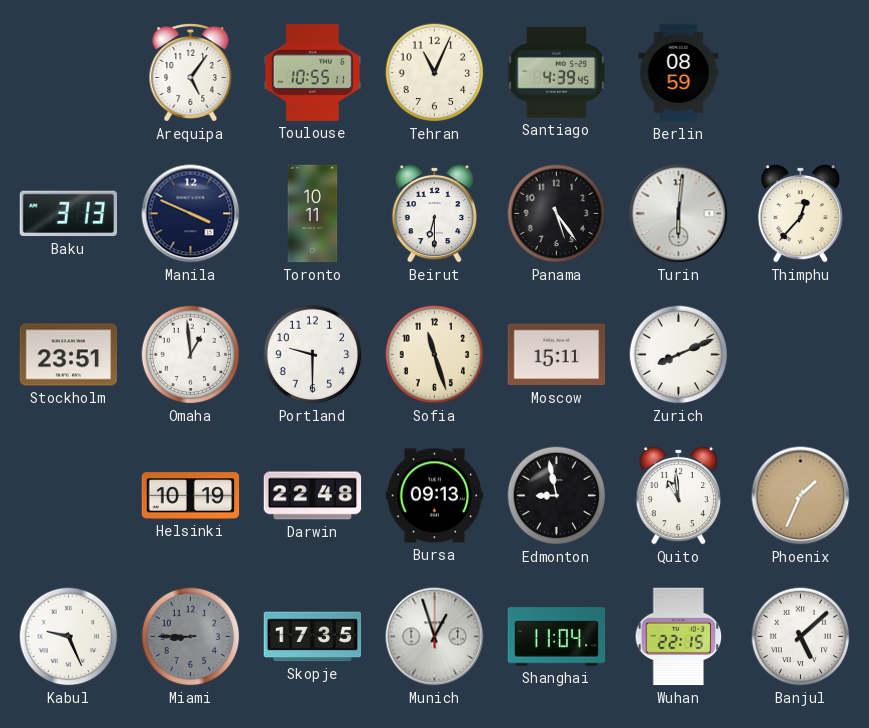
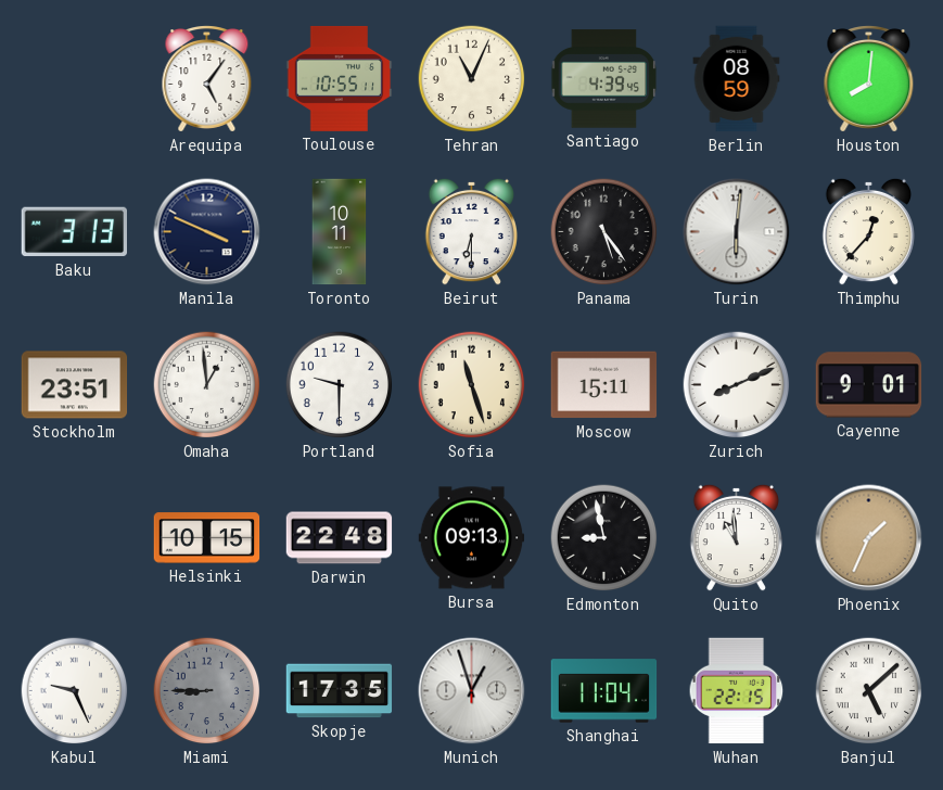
Houston: none -> 8:01 (869, 79)
Cayenne: none -> 9:01 (869, 385)
Helsinki: 10:19 -> 10:15 (207, 538)
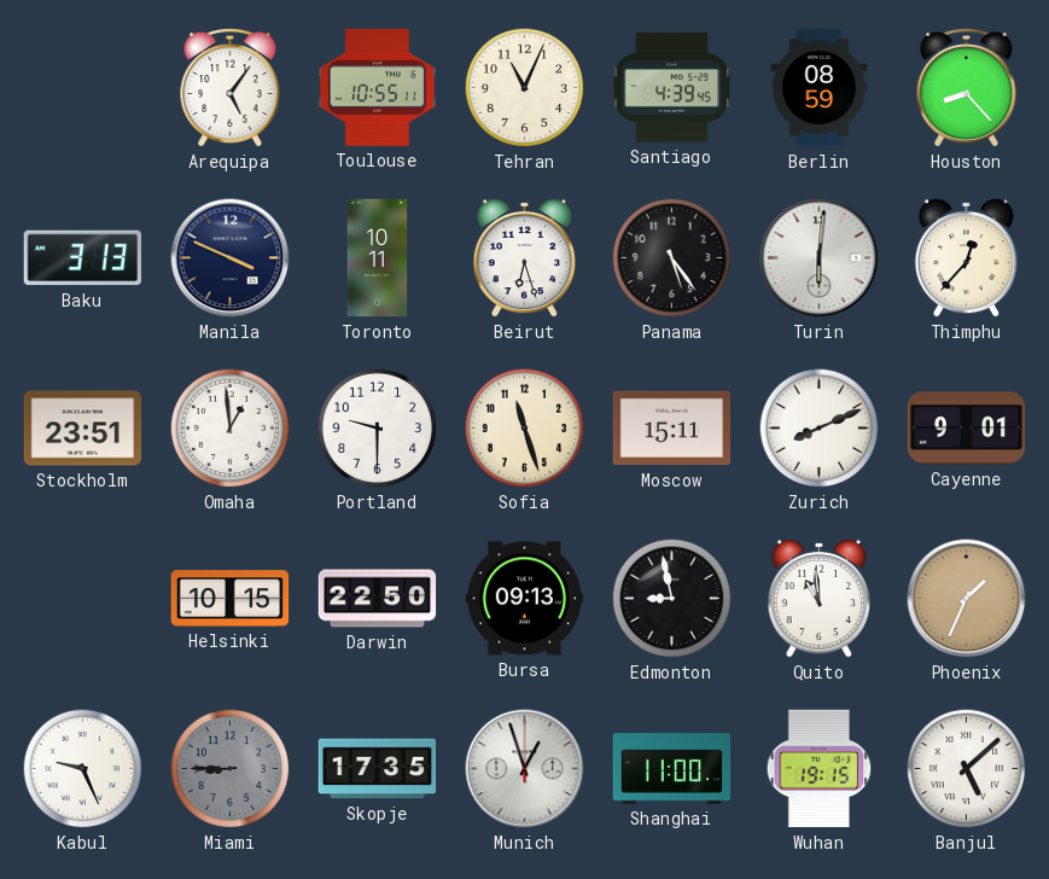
Houston: 8:01 -> 8:23 (967, 88)
Beirut: 6:30 -> 6:27 (524, 257)
Darwin: 22:48 -> 22:50 (378, 599)
Shanghai: 11:04 -> 11:00 (672, 769)
Wuhan: 22:15 -> 19:15 (820, 769)
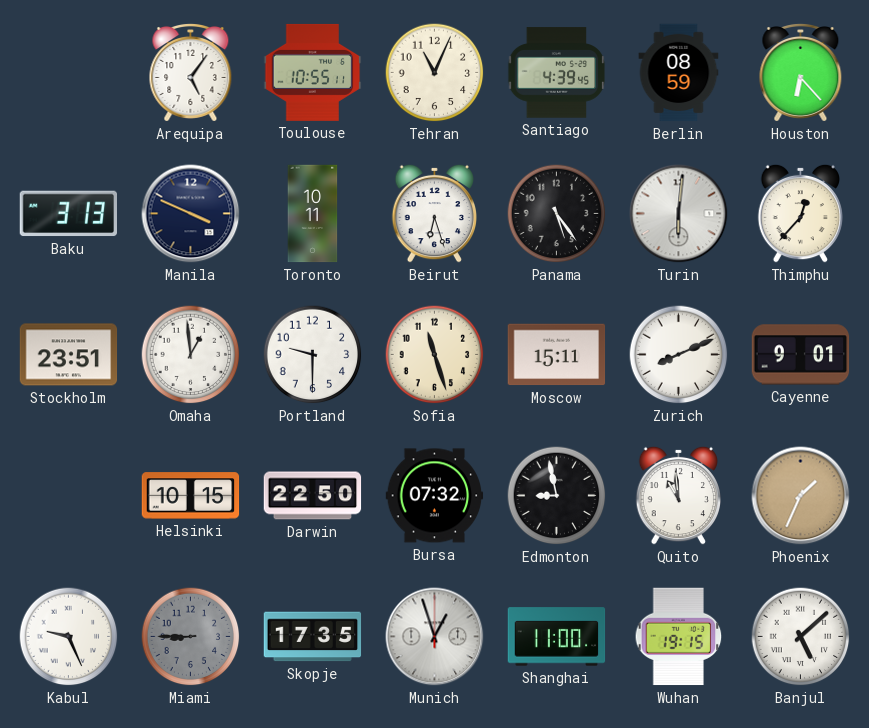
Houston: 8:23 -> 6:23 (801, 73)
Bursa: 09:13 -> 07:32 (435, 496)
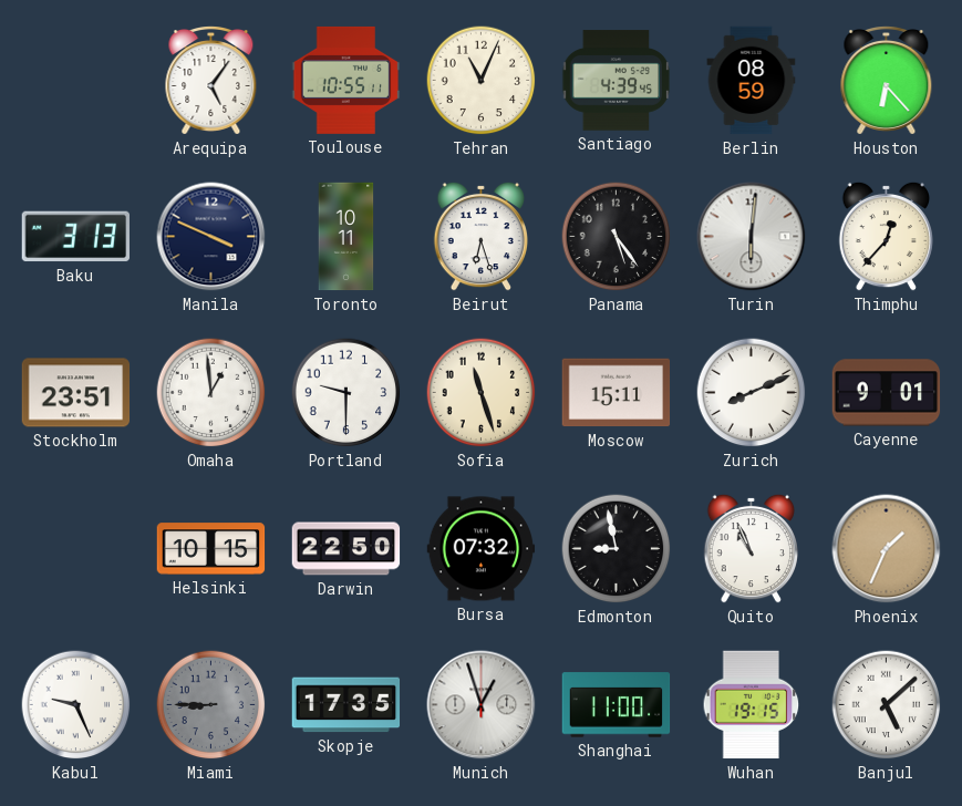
Quito: 10:59 -> 10:56 (751, 548)
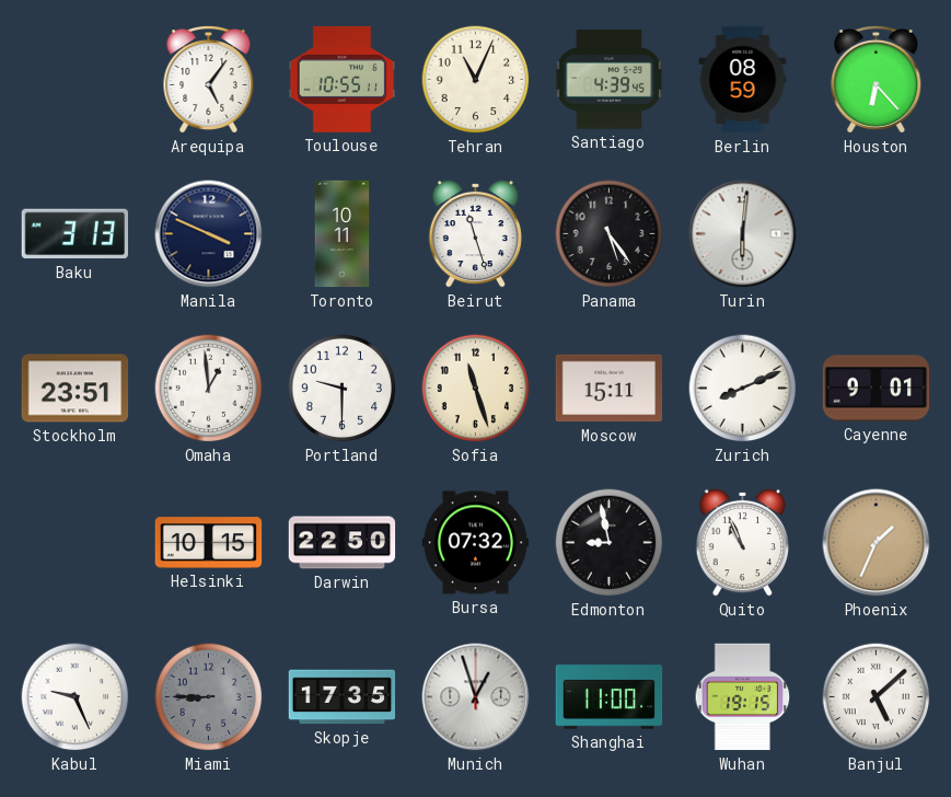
Beirut: 6:27 -> 11:27 (475, 233)
Thimphu: 12:37 -> none (886, 236)
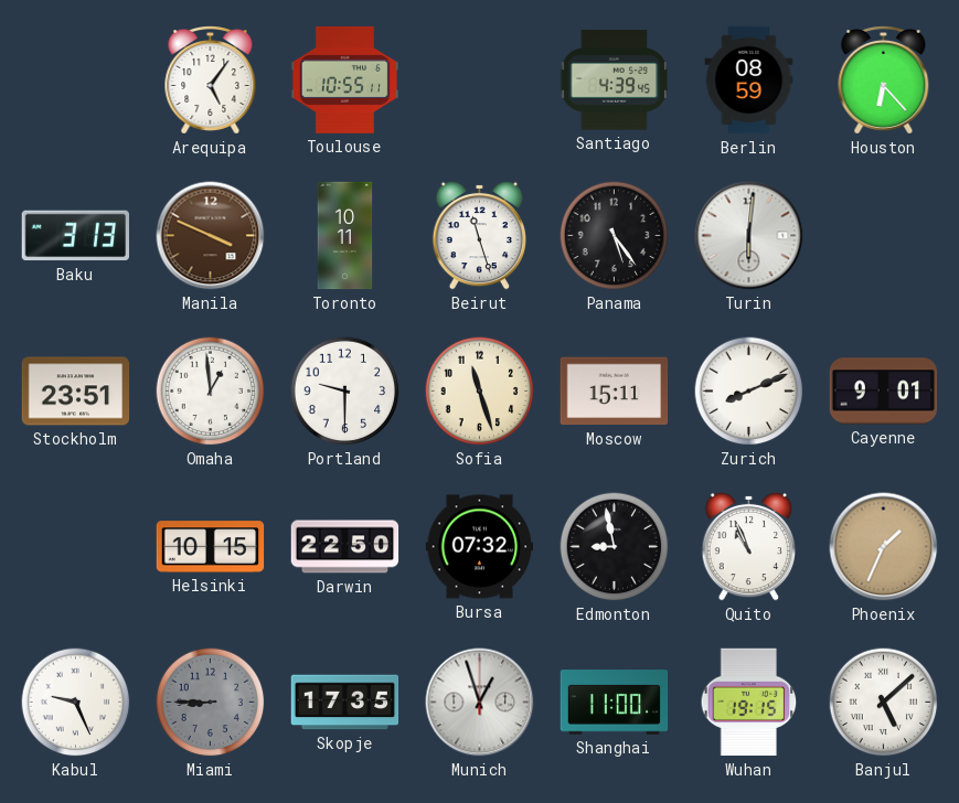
Tehran: 11:04 -> none (476, 80)
Manila dial: navy -> brown (211, 236)
